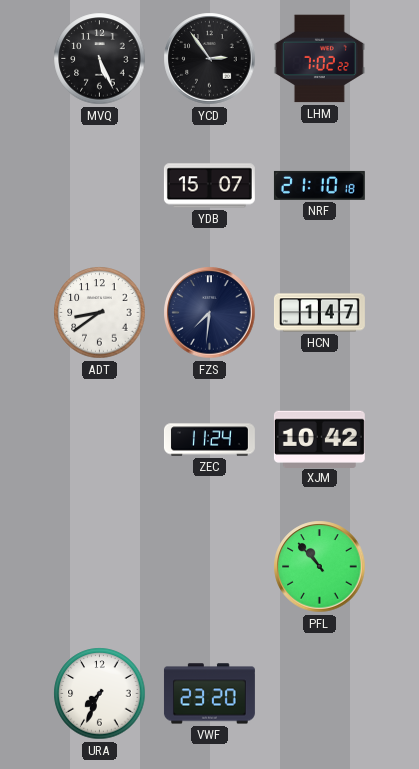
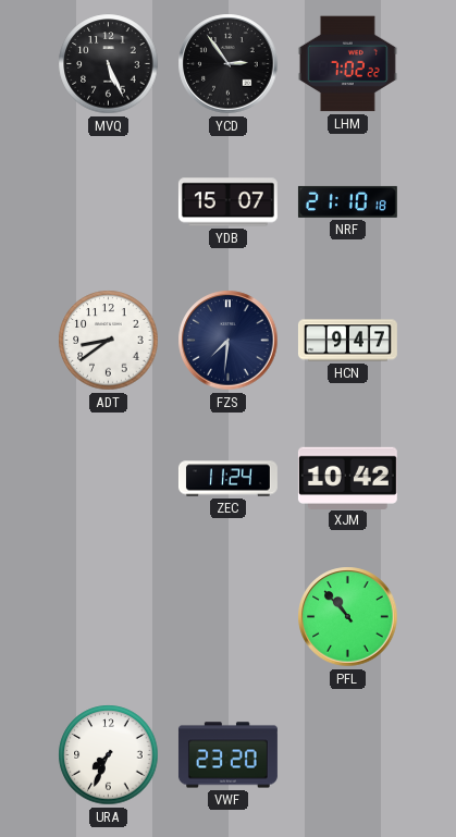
HCN: 1:47 -> 9:47 (347, 341)
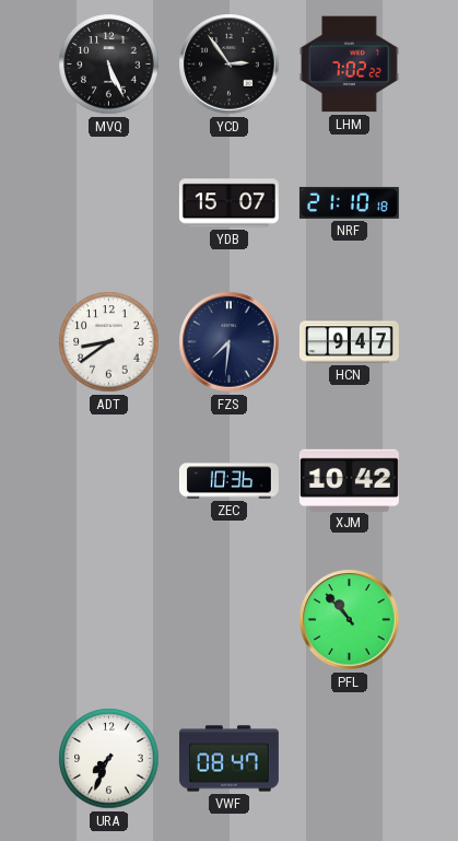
ZEC: 11:24 -> 10:36 (228, 481)
VWF: 23:20 -> 08:47 (228, 759)
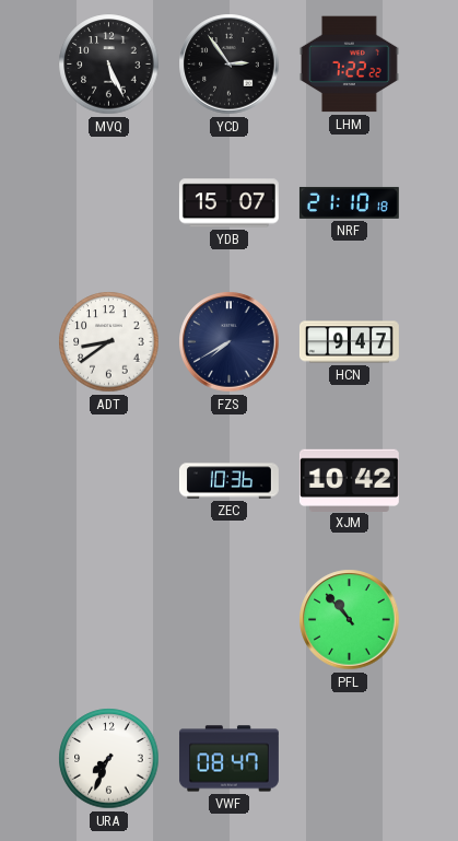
LHM: 7:02 -> 7:22 (349, 65)
FZS: 7:31 -> 7:40 (230, 342)
